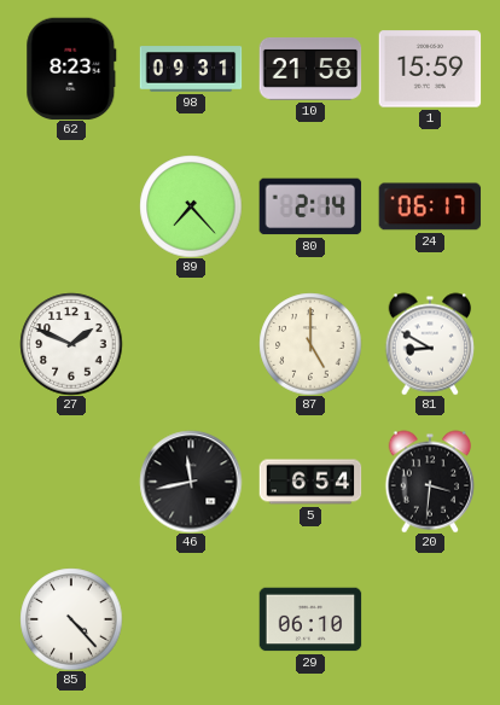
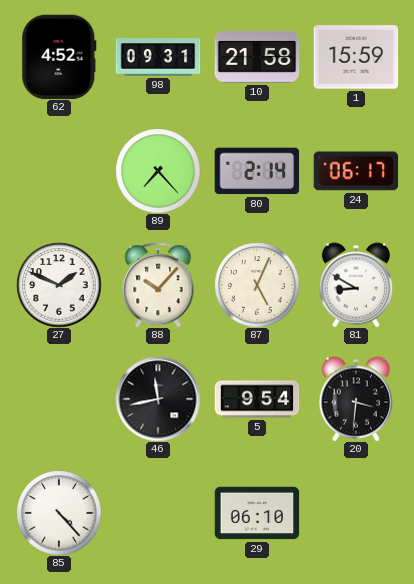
62: 8:23 -> 4:52 (59, 57)
88: none -> 10:07 (158, 285)
87: 5:00 -> 5:04 (257, 285)
5: 6:54 -> 9:54 (257, 399)
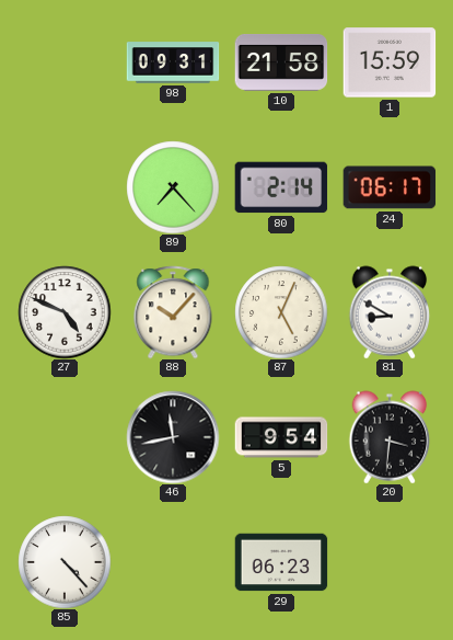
62: 4:52 -> none (59, 57)
27: 1:49 -> 4:49 (65, 312)
29: 06:10 -> 06:23 (281, 562)
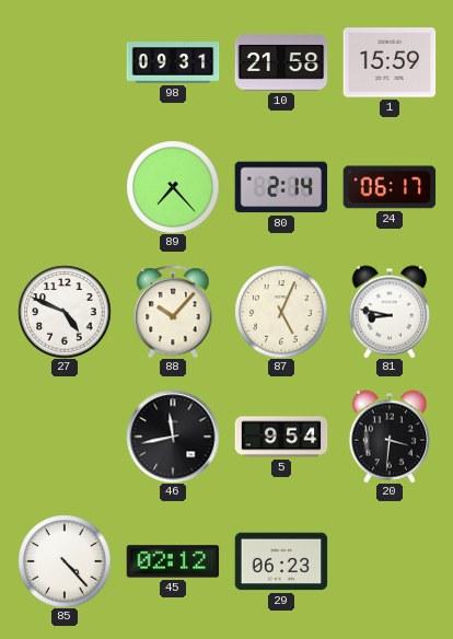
81: 8:50 -> 8:47 (390, 312)
45: none -> 02:12 (173, 561)
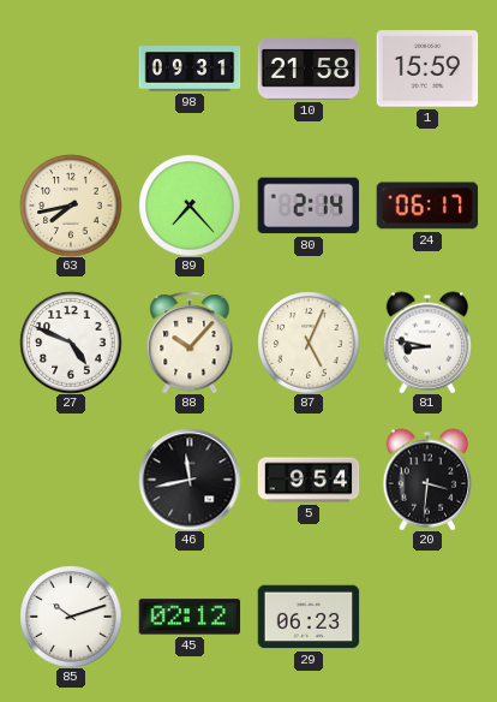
63: none -> 7:43 (71, 206)
85: 4:23 -> 10:12 (71, 617)
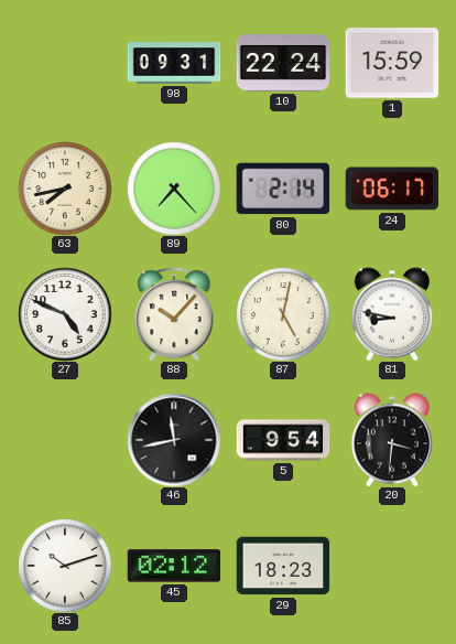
10: 21:58 -> 22:24 (283, 64)
87: 5:04 -> 5:02 (283, 314)
29: 06:23 -> 18:23 (283, 566)
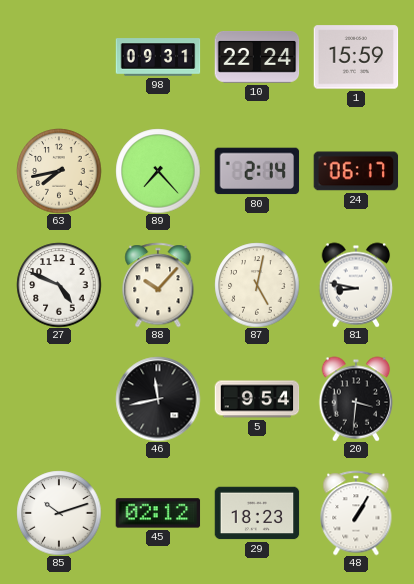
48: none -> 1:05 (356, 513)
